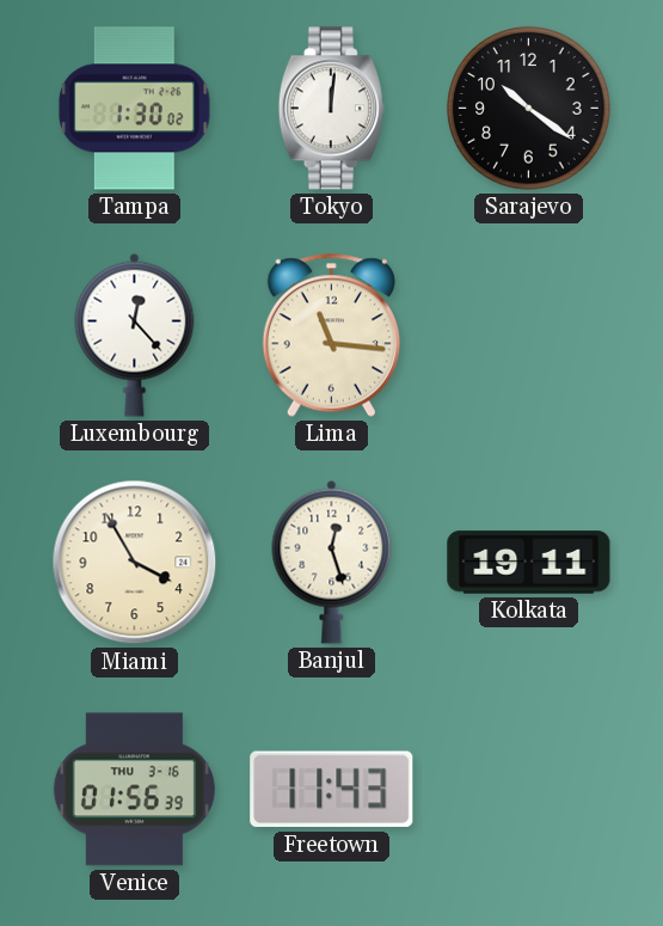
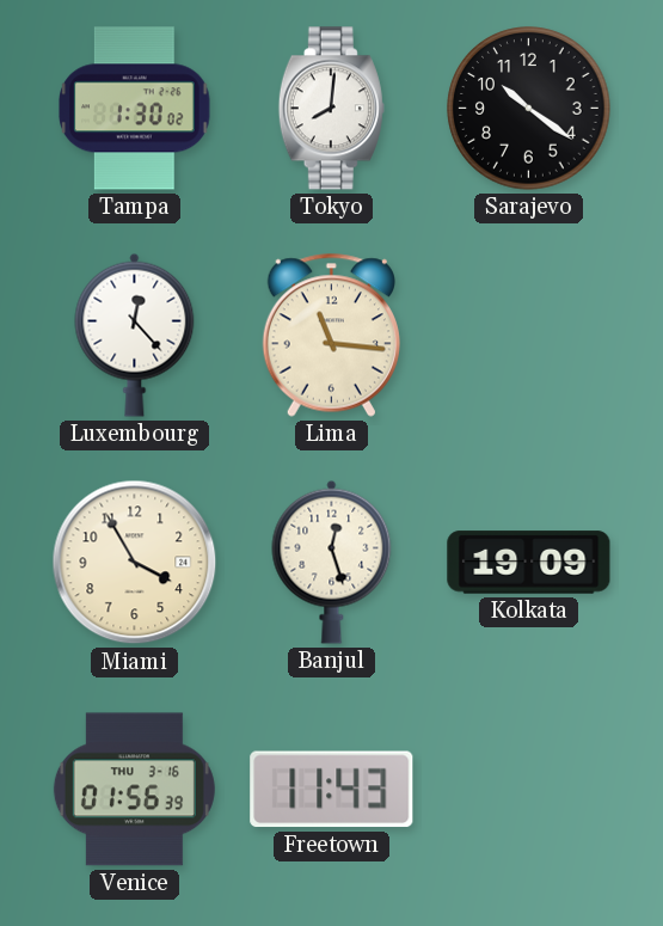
Tokyo: 12:01 -> 8:01 (331, 109)
Kolkata: 19:11 -> 19:09 (529, 563)
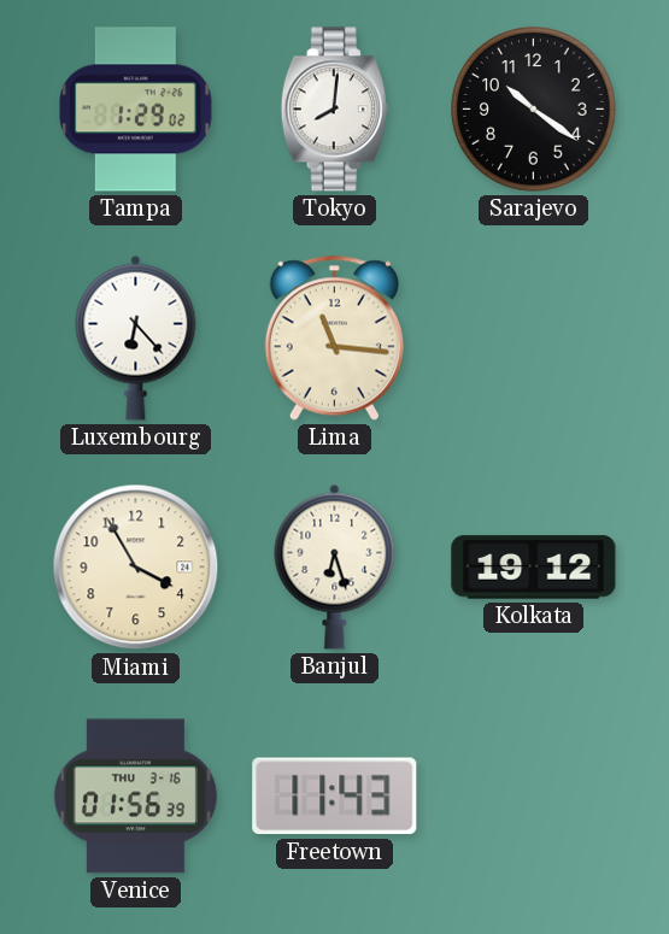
Tampa: 1:30 -> 1:29 (136, 110)
Luxembourg: 12:23 -> 6:23 (136, 337)
Banjul: 12:27 -> 6:27 (335, 566)
Kolkata: 19:09 -> 19:12 (534, 568)
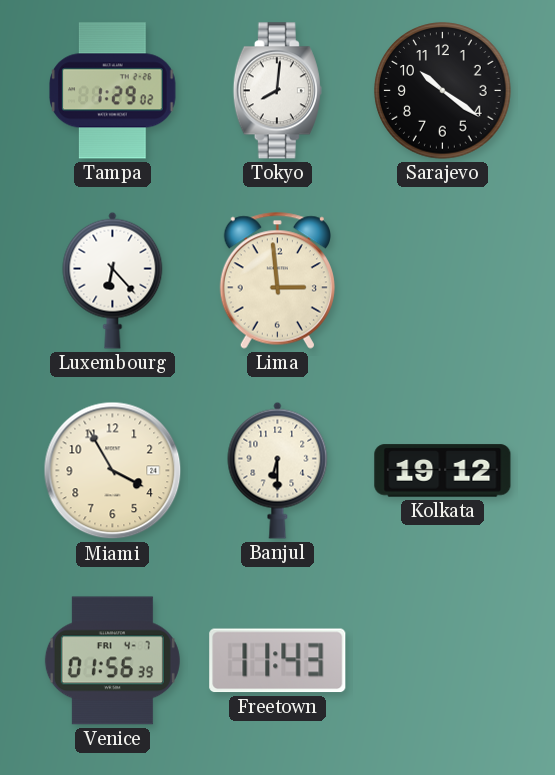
Lima: 11:16 -> 2:59 (277, 280)
Banjul: 6:27 -> 6:30 (278, 470)
Venice date: THU 3-16 -> FRI 4-7 (112, 661)
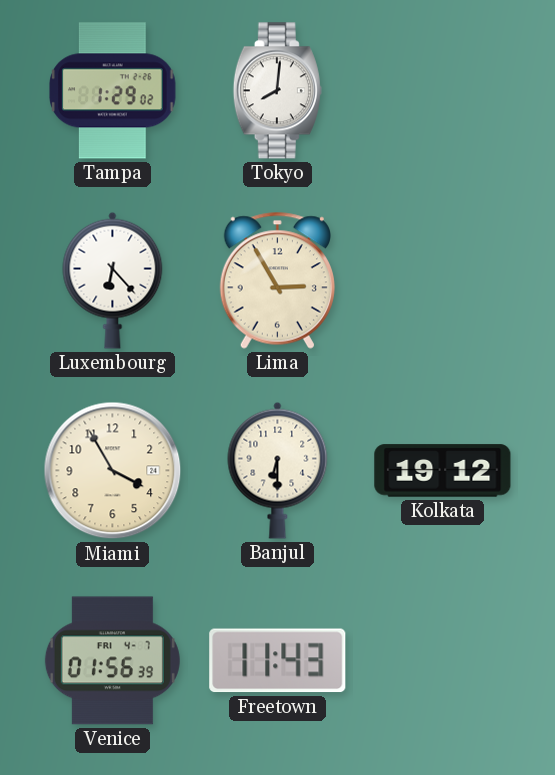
Sarajevo: 10:21 -> none (443, 91)
Lima: 2:59 -> 2:55 (277, 280)
